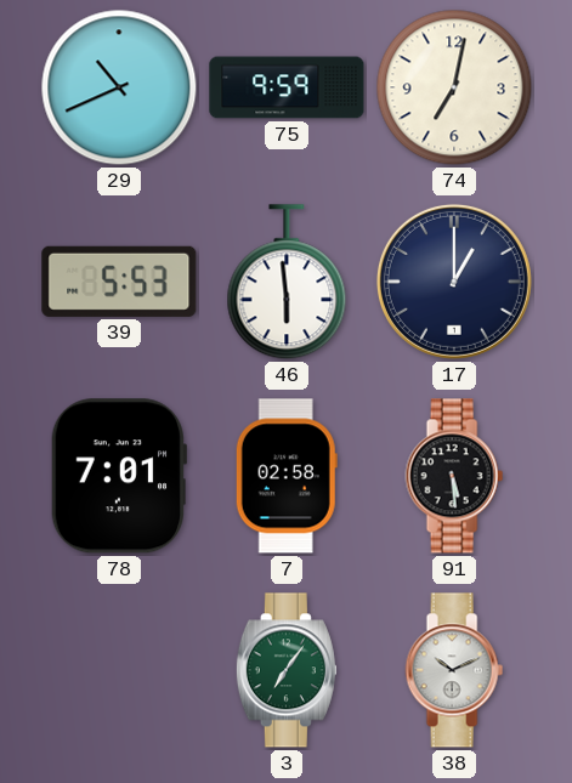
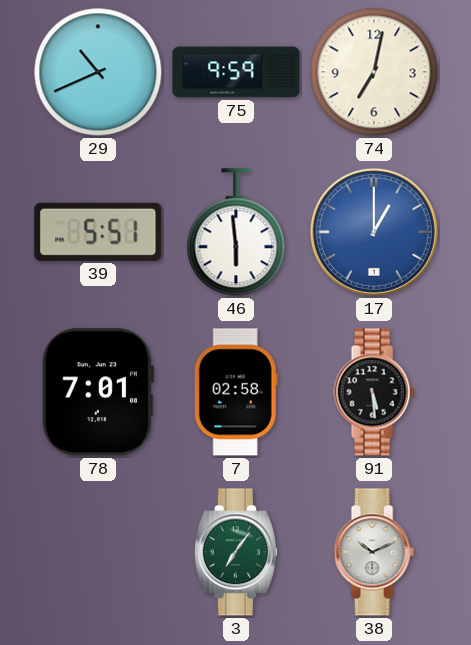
39: 5:53 -> 5:51 (98, 232)
17 dial: navy -> blue (374, 232)
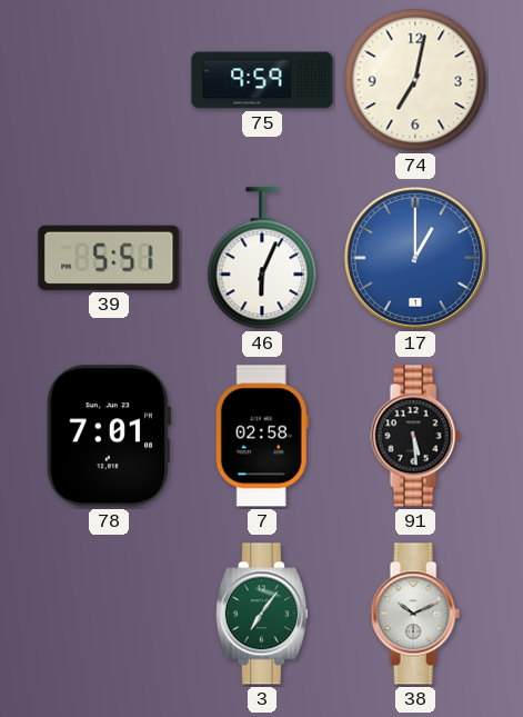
29: 10:41 -> none (98, 72)
46: 5:59 -> 6:04 (262, 259)
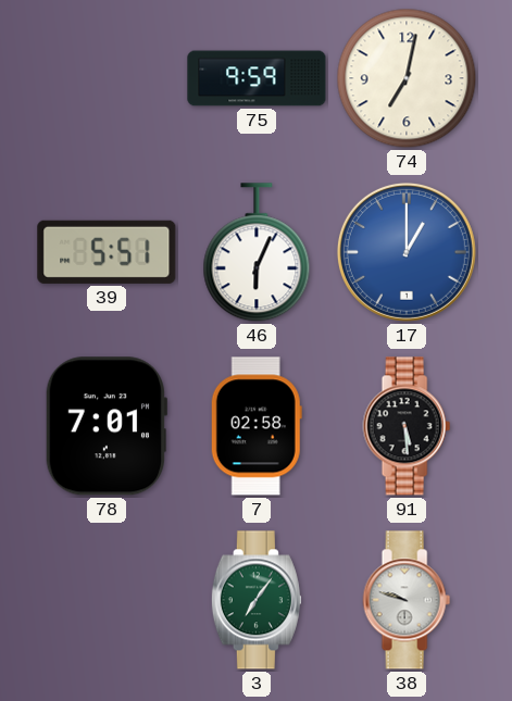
38: 10:11 -> 9:48 (407, 600)
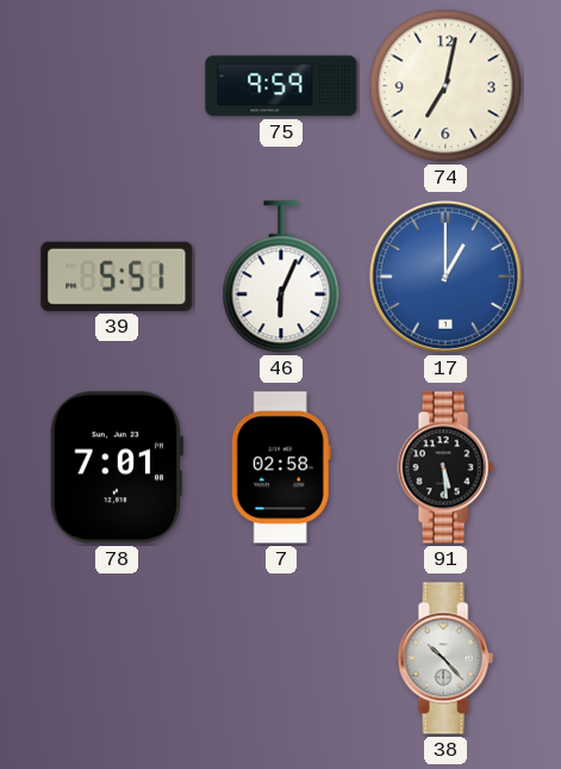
3: 7:06 -> none (257, 600)
38: 9:48 -> 10:23 (445, 658)
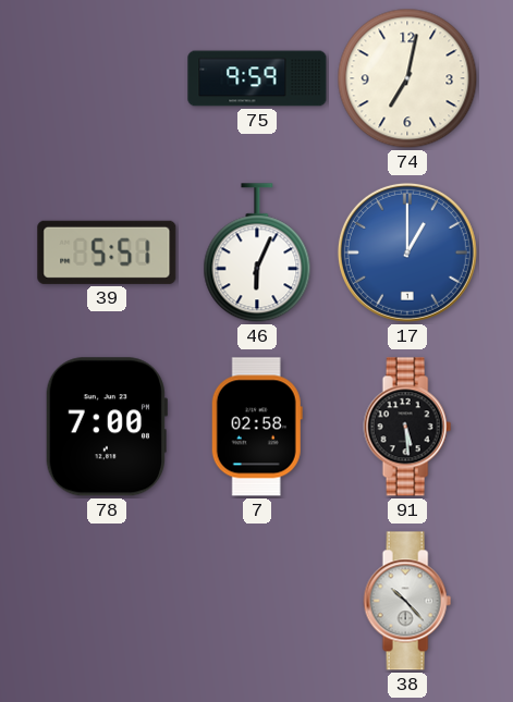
78: 7:01 -> 7:00 (106, 427)
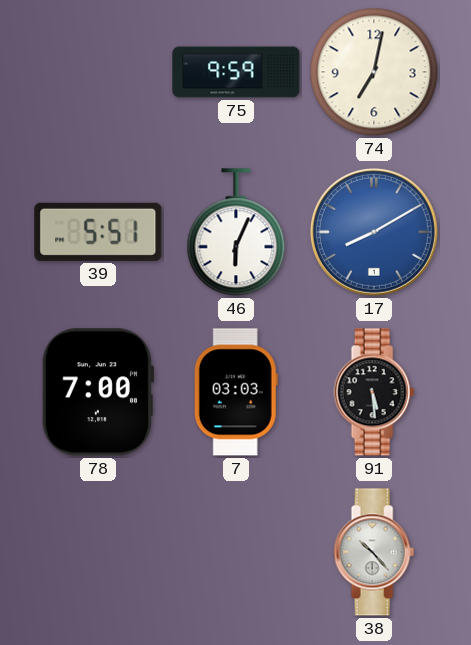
17: 1:00 -> 8:10 (374, 232)
7: 02:58 -> 03:03 (236, 392)
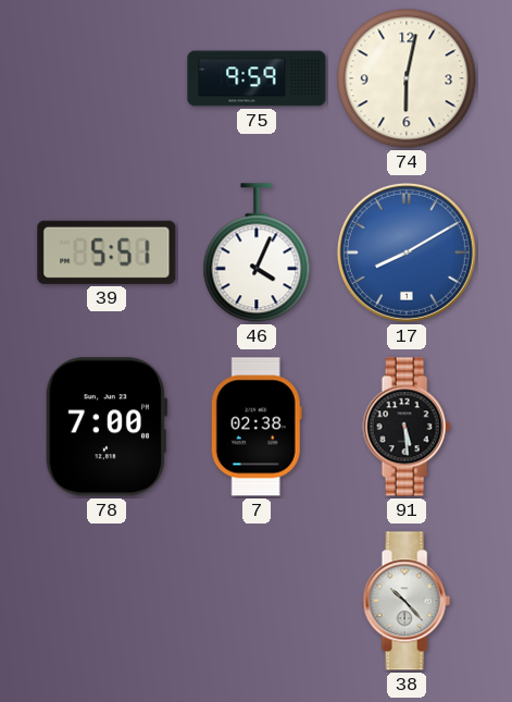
74: 7:02 -> 6:02 (407, 78)
46: 6:04 -> 4:04 (257, 254)
7: 03:03 -> 02:38 (257, 427)
